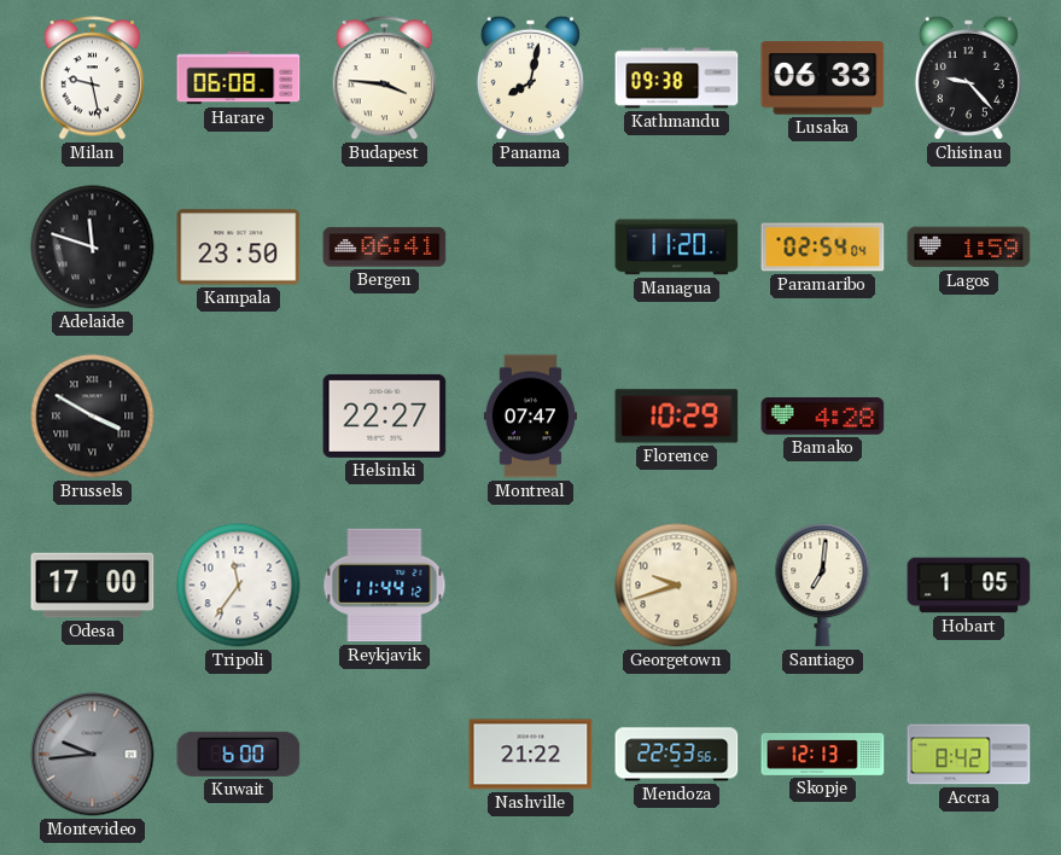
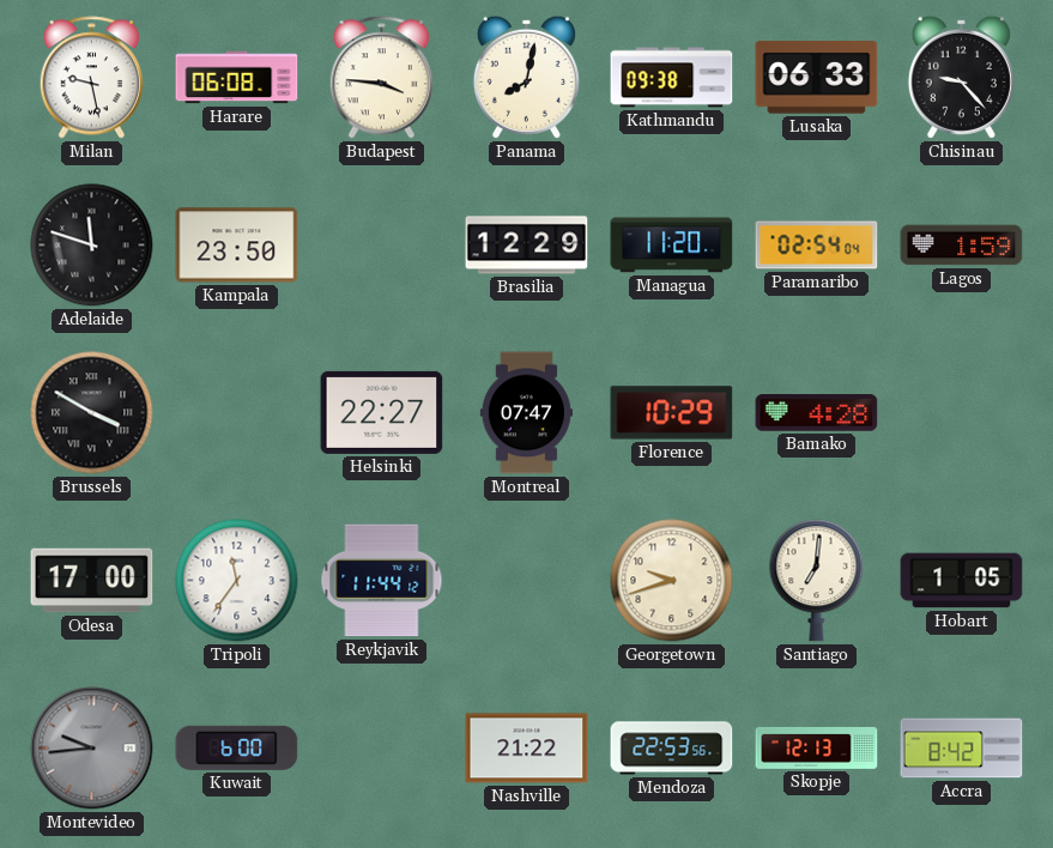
Bergen: 06:41 -> none (385, 248)
Brasilia: none -> 12:29 (527, 246)
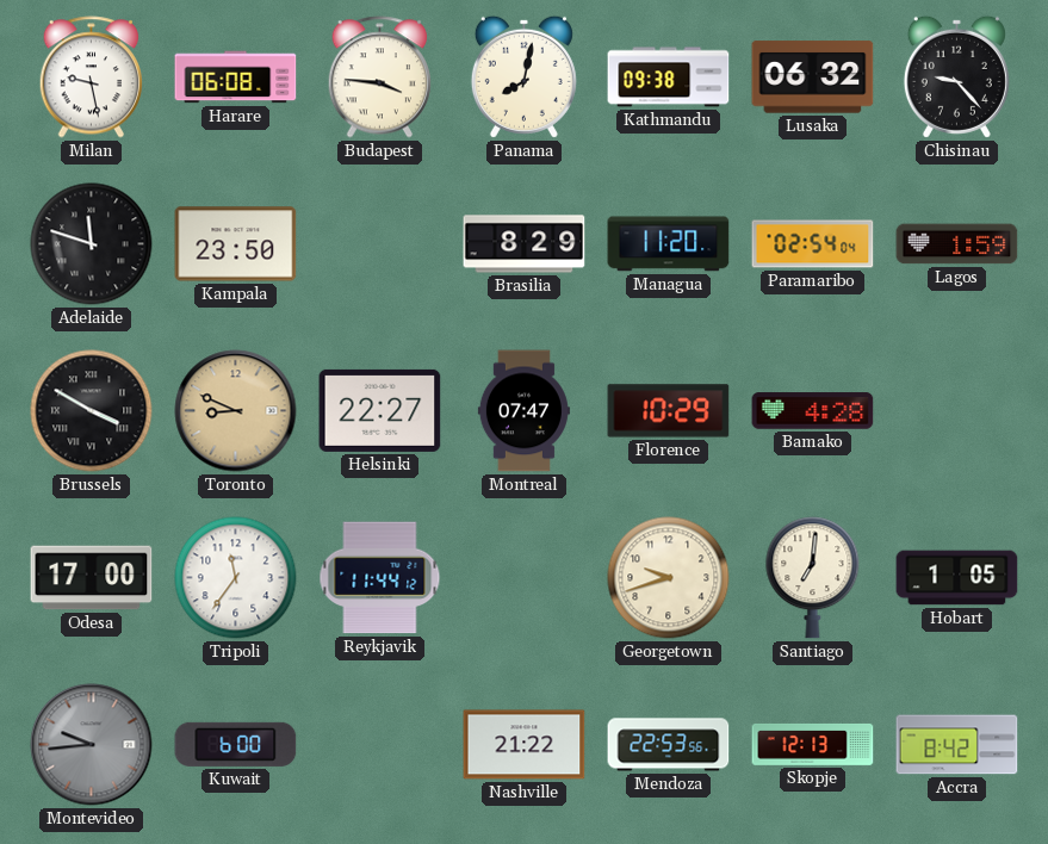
Lusaka: 06:33 -> 06:32 (813, 77)
Brasilia: 12:29 -> 8:29 (525, 244)
Toronto: none -> 8:49 (236, 411)
